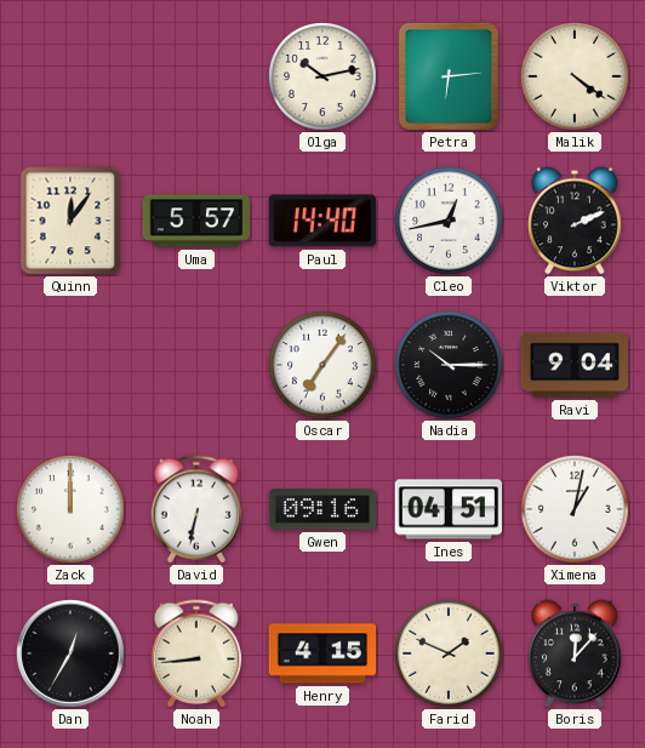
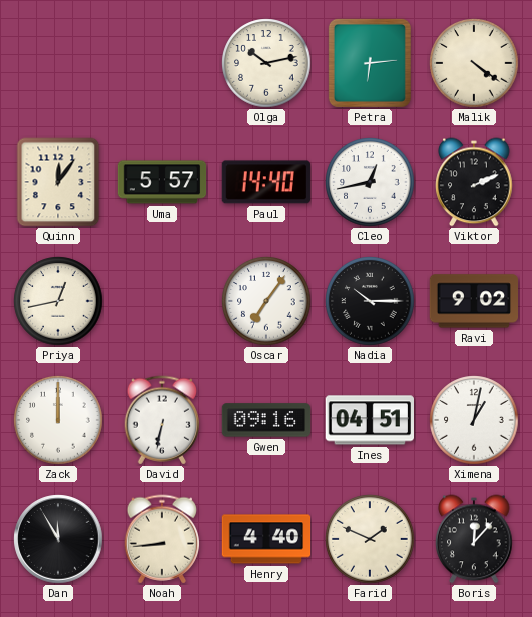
Priya: none -> 12:43 (58, 301)
Ravi: 9:04 -> 9:02 (473, 301)
Dan: 12:35 -> 11:55 (58, 539)
Henry: 4:15 -> 4:40 (266, 539)
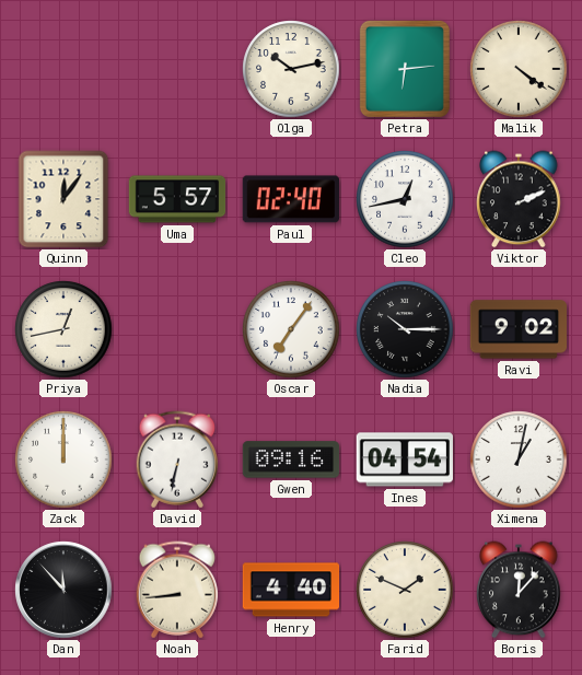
Paul: 14:40 -> 02:40 (291, 199)
Ines: 04:51 -> 04:54 (404, 459)
Dan: 11:55 -> 11:53 (63, 590)
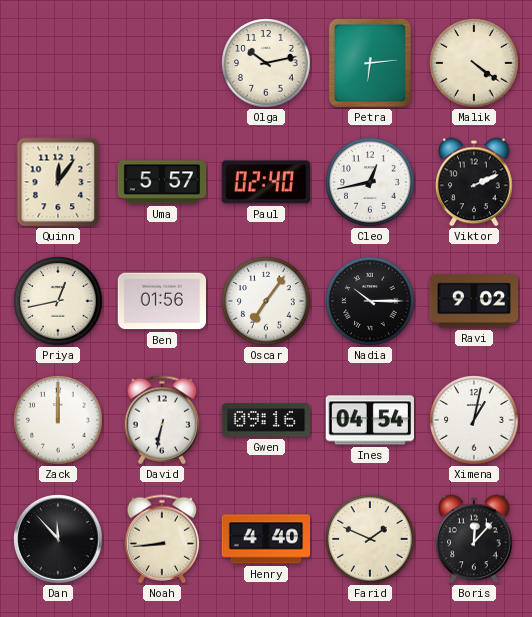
Ben: none -> 01:56 (161, 301)
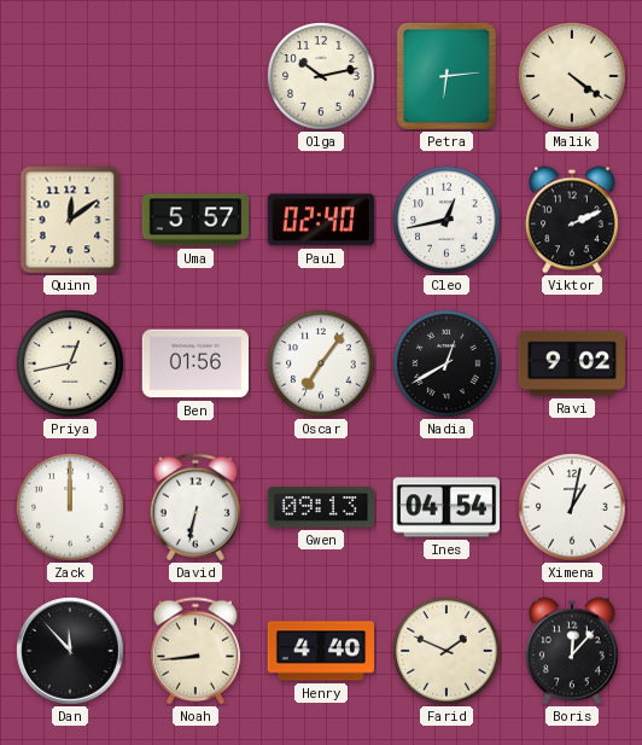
Quinn: 12:06 -> 12:09 (70, 220)
Nadia: 10:15 -> 12:40 (447, 363)
Gwen: 09:16 -> 09:13 (321, 507)
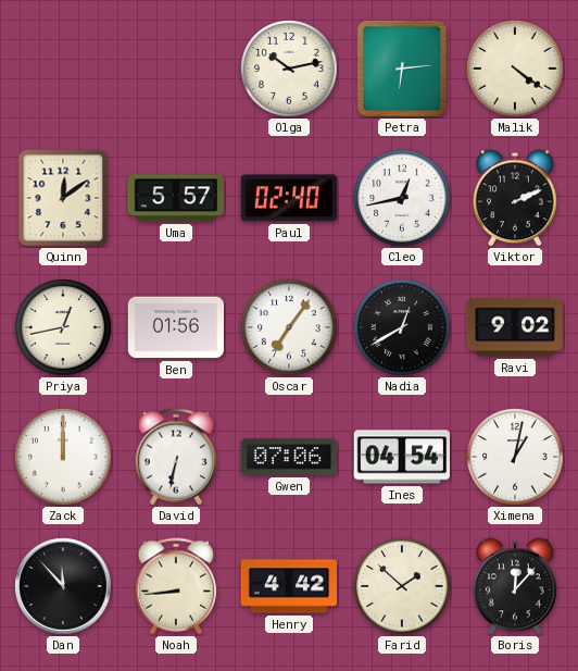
Gwen: 09:13 -> 07:06 (289, 457)
Henry: 4:40 -> 4:42 (289, 586)
Farid: 1:49 -> 1:52 (402, 586)
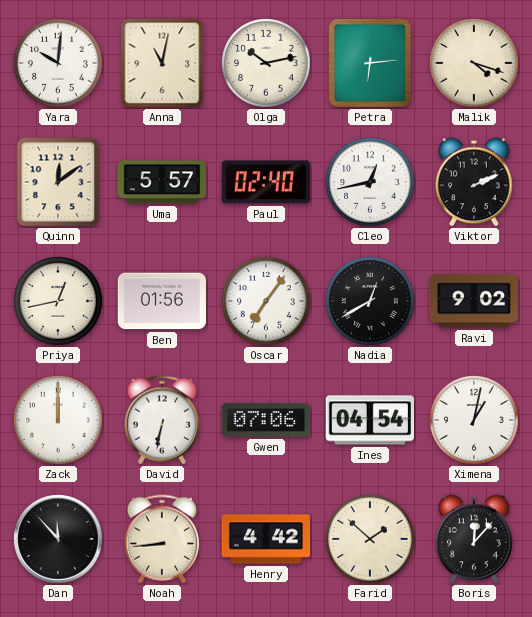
Yara: none -> 10:01 (58, 63)
Anna: none -> 11:02 (162, 63)
Malik: 4:21 -> 4:18 (474, 63)
